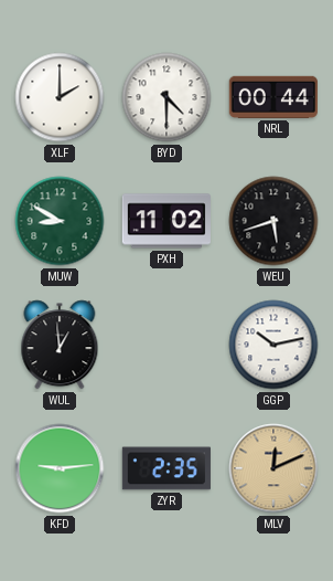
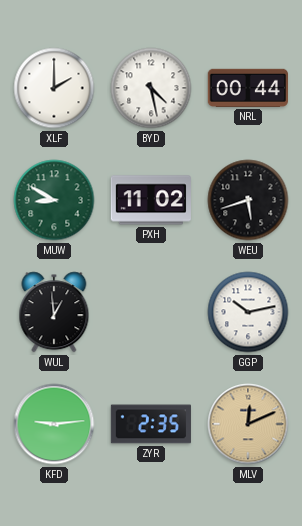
BYD: 4:30 -> 4:28 (151, 88)
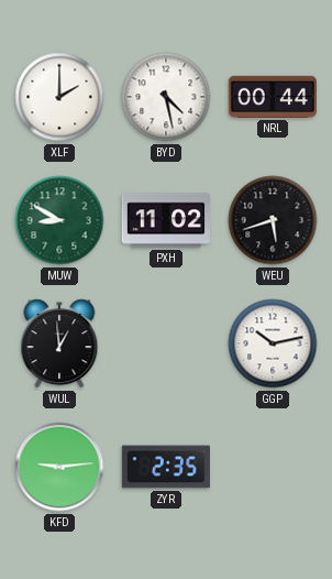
MLV: 12:11 -> none (248, 424)
